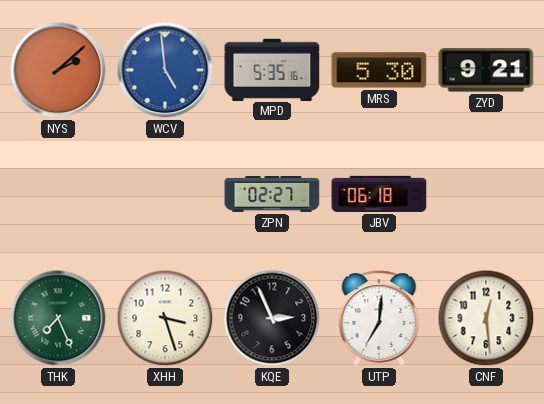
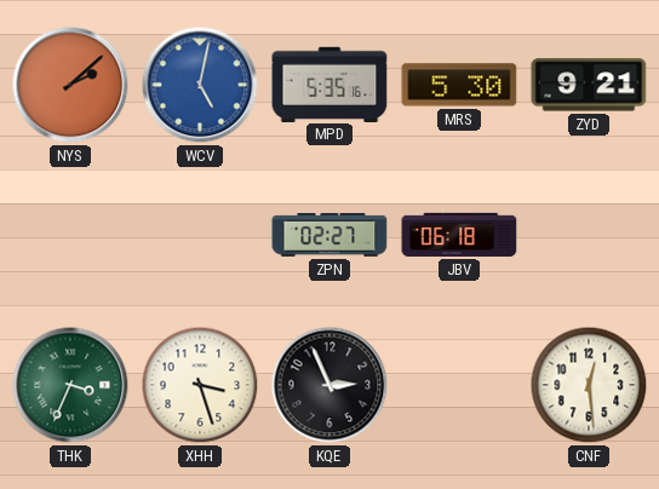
WCV: 4:59 -> 5:02 (200, 85)
THK: 7:26 -> 3:34 (70, 385)
UTP: 7:01 -> none (379, 318)
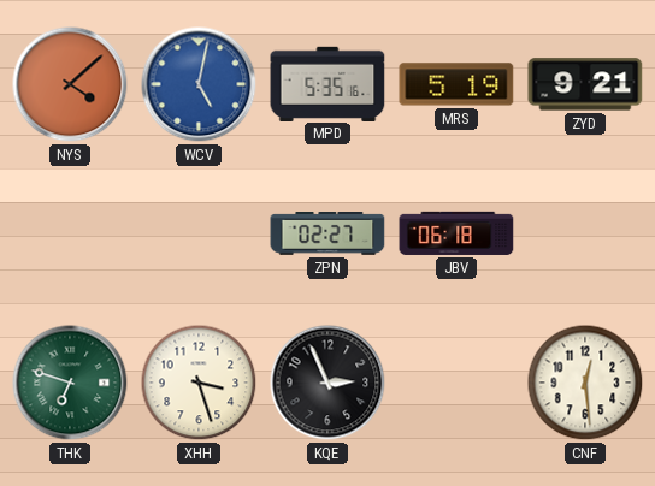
NYS: 2:08 -> 4:08 (70, 84)
MRS: 5:30 -> 5:19 (456, 84)
THK: 3:34 -> 6:48 (70, 383)
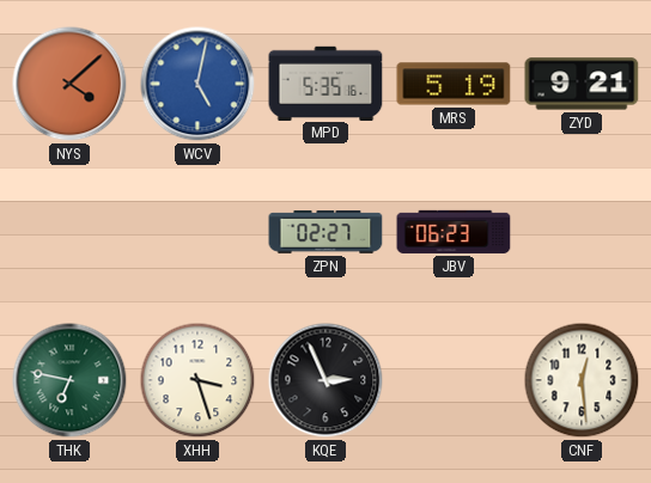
JBV: 06:18 -> 06:23 (454, 232)
THK: 6:48 -> 6:47 (69, 380)
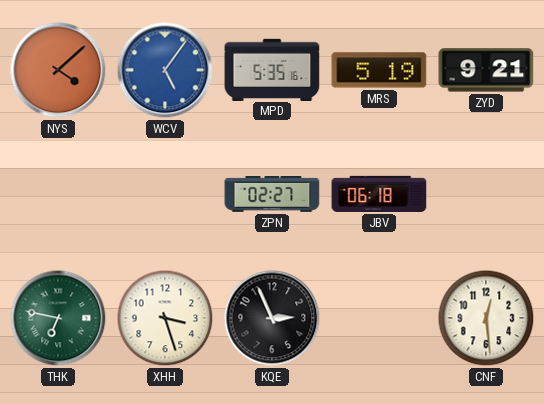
WCV: 5:02 -> 5:06 (165, 70)
JBV: 06:23 -> 06:18 (379, 194)
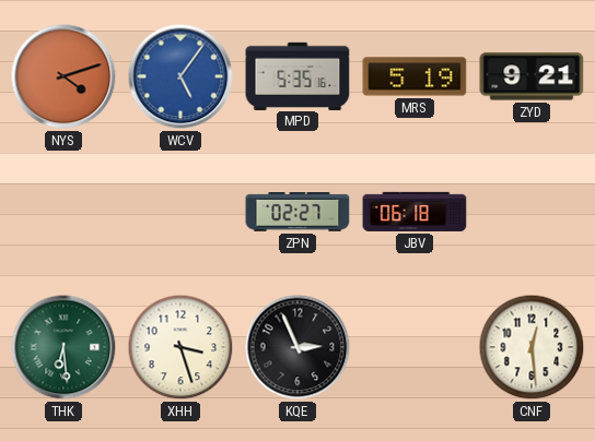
NYS: 4:08 -> 4:12 (63, 76)
THK: 6:47 -> 6:29 (63, 347)
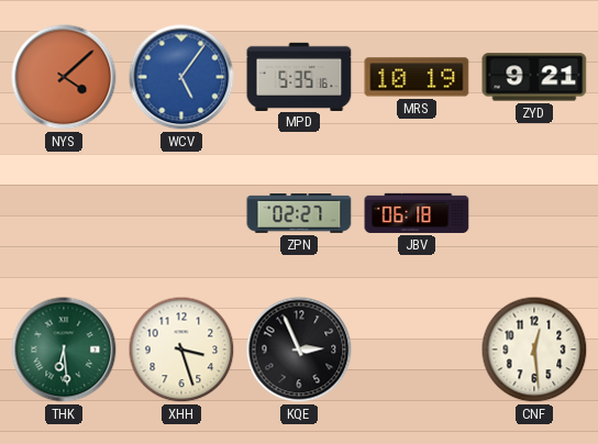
NYS: 4:12 -> 4:08 (64, 77)
MRS: 5:19 -> 10:19 (417, 77)
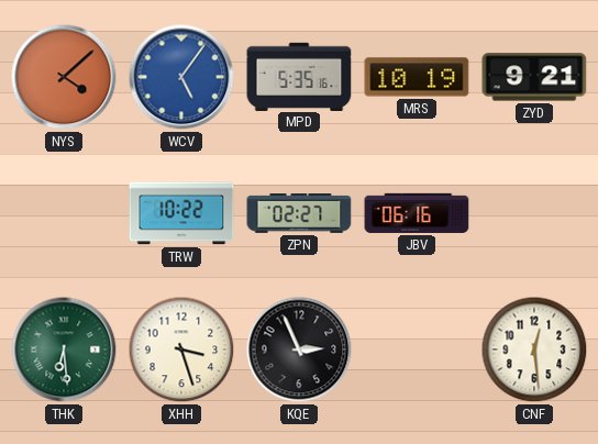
TRW: none -> 10:22 (181, 213)
JBV: 06:18 -> 06:16 (417, 213)
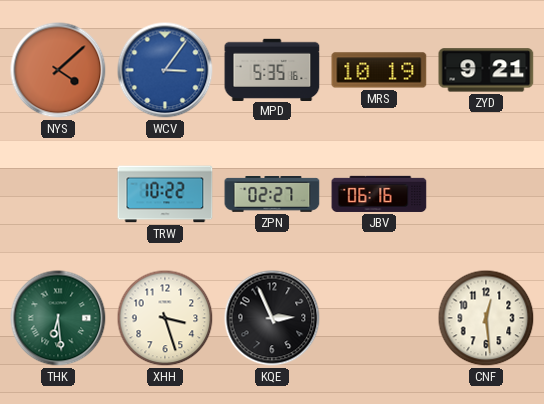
WCV: 5:06 -> 3:06 (165, 70)
